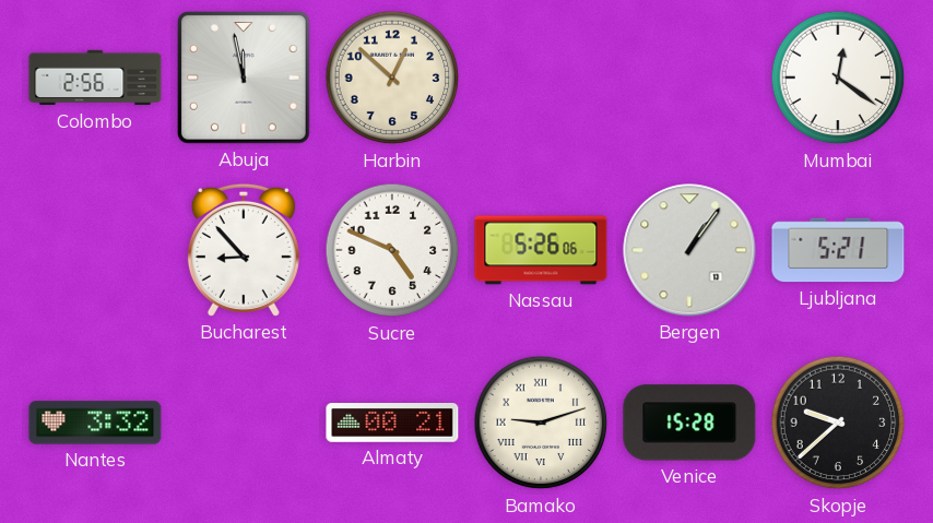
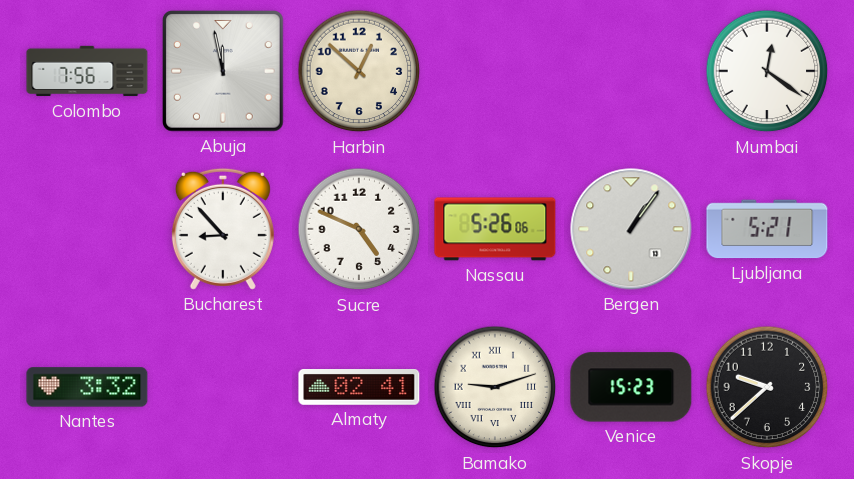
Colombo: 2:56 -> 7:56 (87, 71)
Almaty: 00:21 -> 02:41 (359, 388)
Venice: 15:28 -> 15:23 (631, 387)
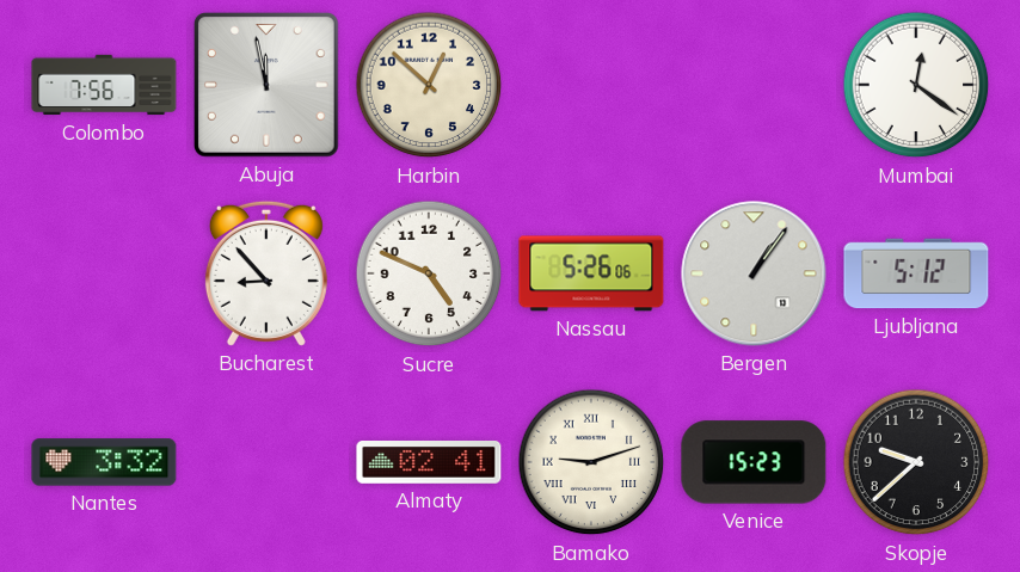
Ljubljana: 5:21 -> 5:12 (916, 273)
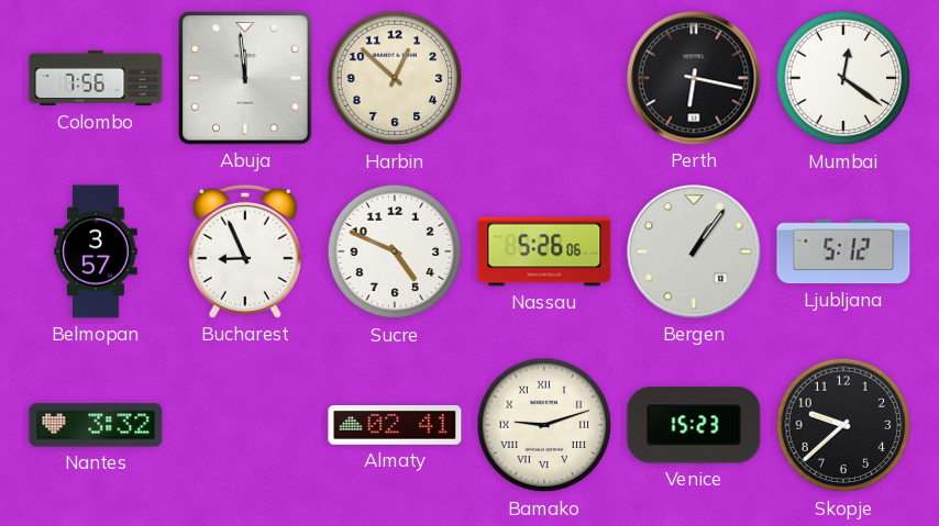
Abuja: 11:58 -> 11:59 (246, 79)
Perth: none -> 6:17 (694, 78)
Belmopan: none -> 3:57 (96, 251)
Bucharest: 8:53 -> 8:56 (245, 251)
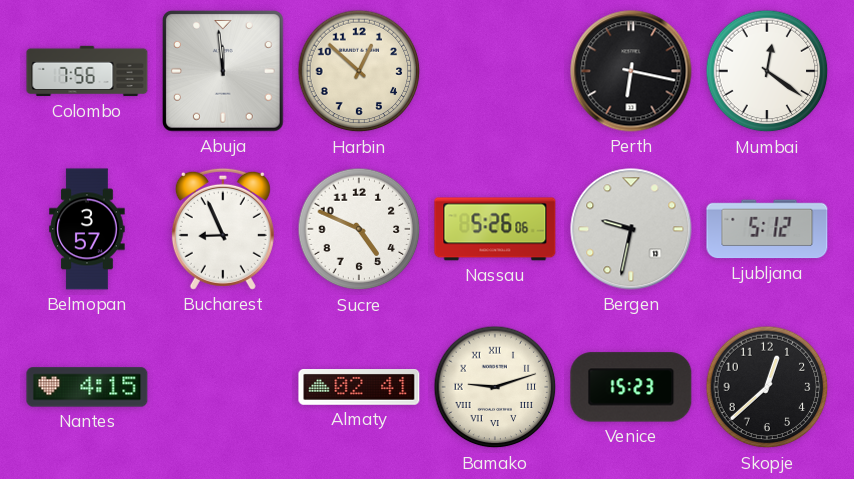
Bergen: 1:06 -> 9:32 (631, 229)
Nantes: 3:32 -> 4:15 (87, 387)
Skopje: 9:38 -> 12:38 (767, 387)
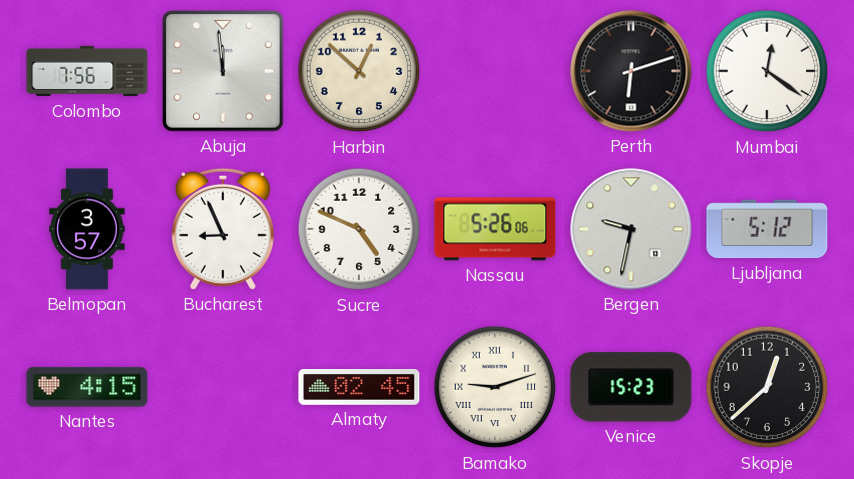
Perth: 6:17 -> 6:12 (631, 71)
Almaty: 02:41 -> 02:45 (359, 388)
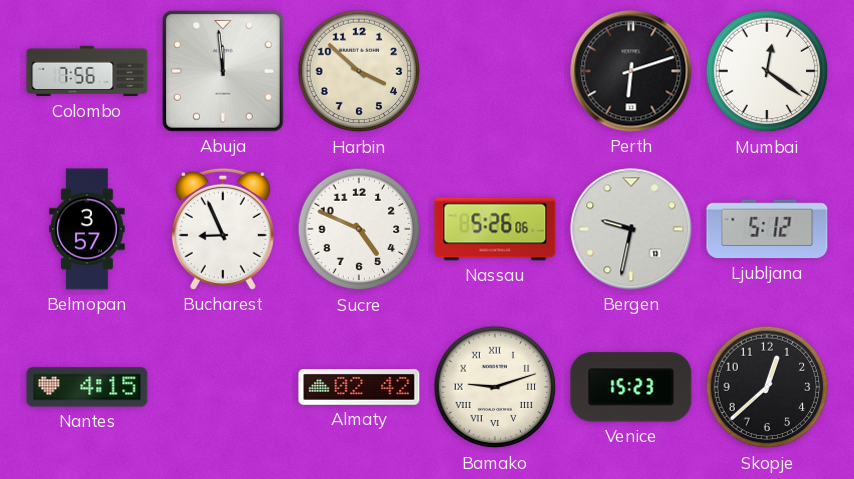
Harbin: 12:52 -> 3:52 (359, 71)
Almaty: 02:45 -> 02:42 (359, 388)
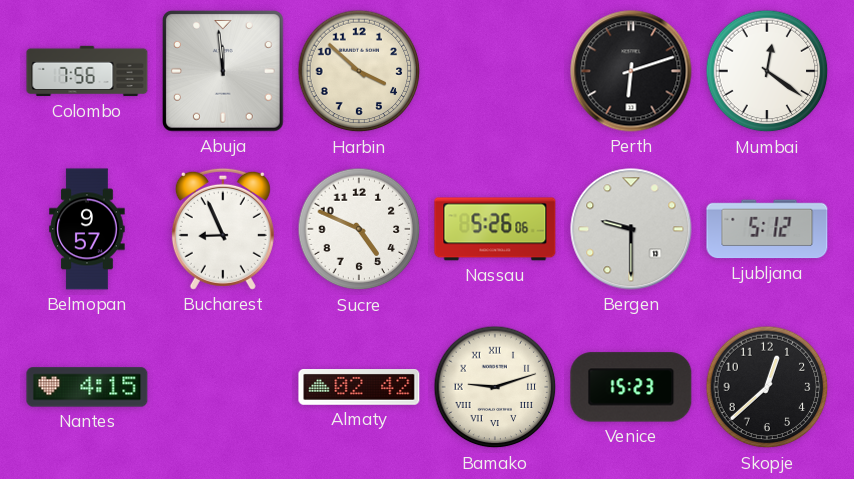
Belmopan: 3:57 -> 9:57 (87, 229)
Bergen: 9:32 -> 9:30 (631, 229)
